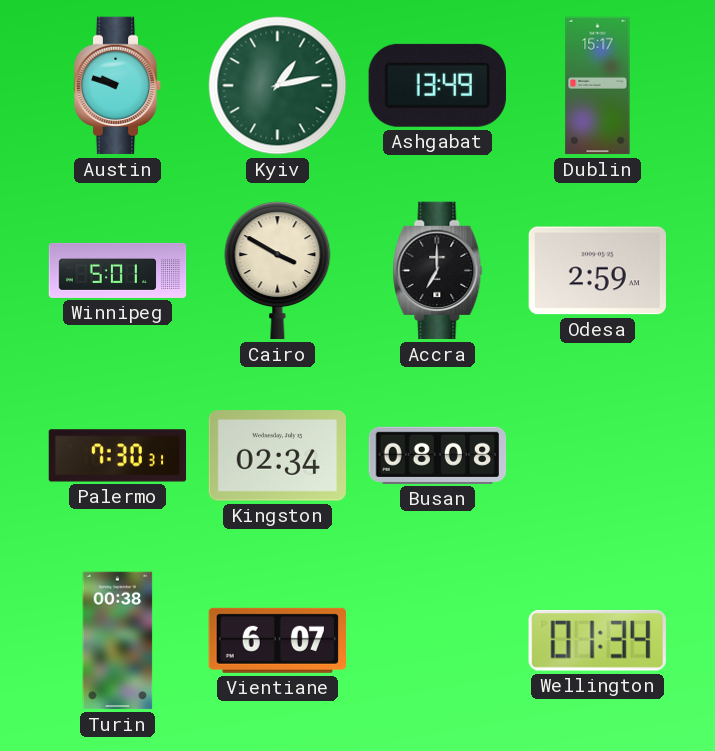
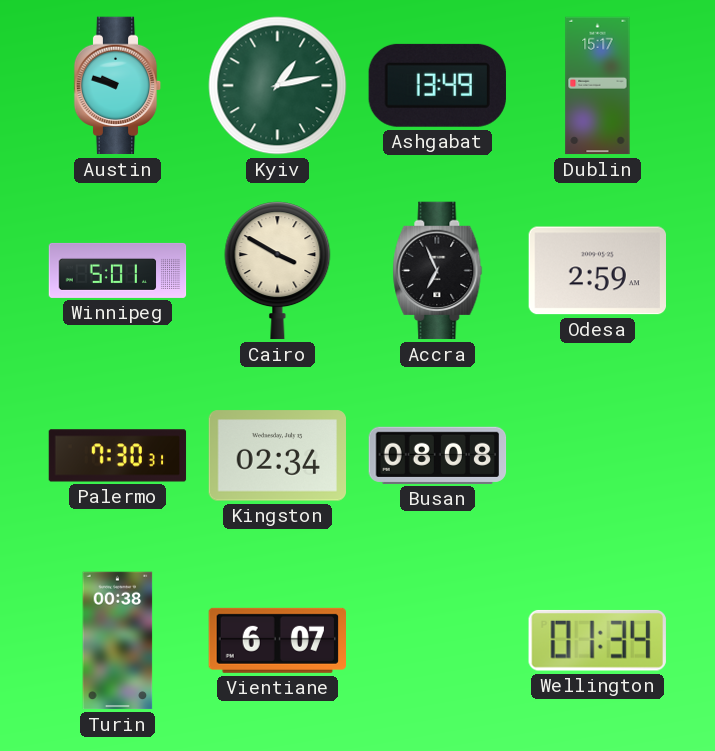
Accra: 7:00 -> 6:56 (438, 271)
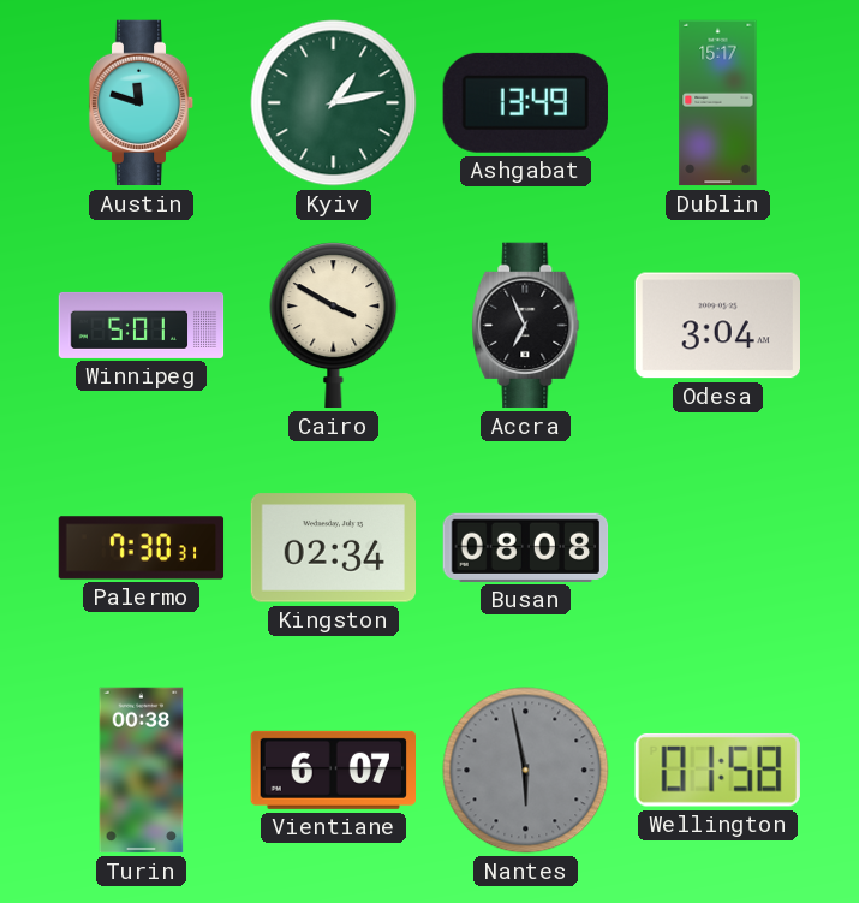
Austin: 9:48 -> 11:48 (142, 103)
Odesa: 2:59 -> 3:04 (717, 326)
Nantes: none -> 5:58 (526, 771)
Wellington: 01:34 -> 01:58 (717, 770)
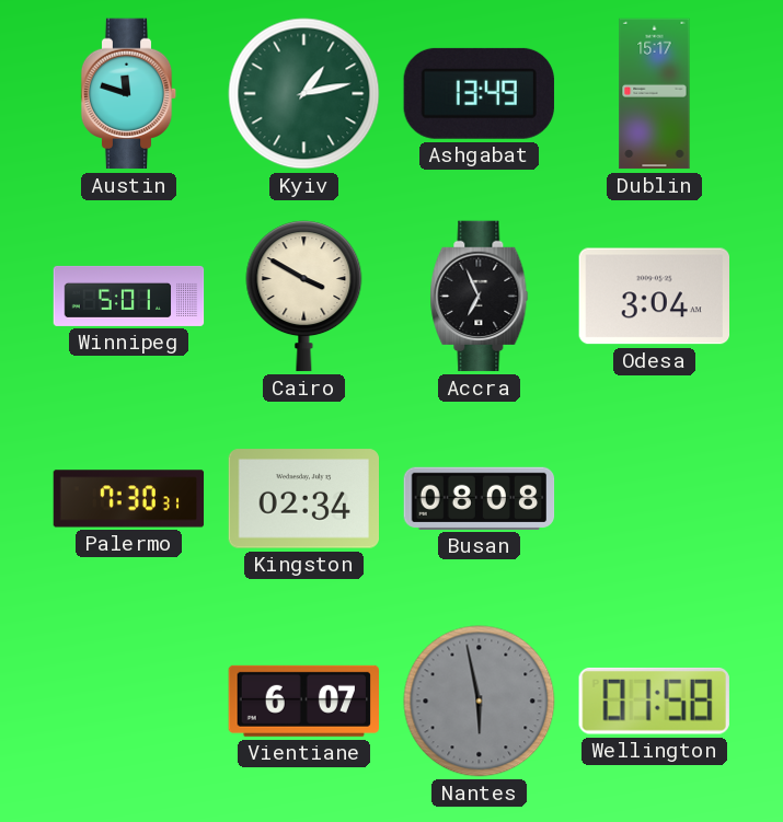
Turin: 00:38 -> none (142, 771)
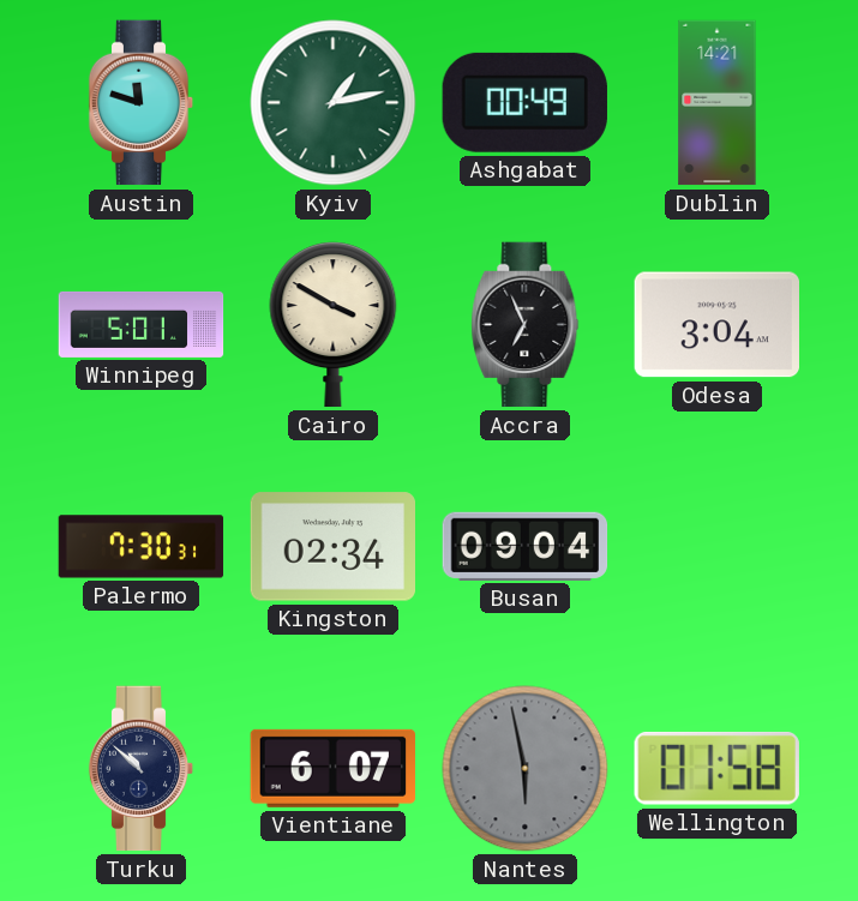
Ashgabat: 13:49 -> 00:49 (524, 102)
Dublin: 15:17 -> 14:21 (718, 103)
Busan: 08:08 -> 09:04 (526, 546)
Turku: none -> 10:52 (142, 769)
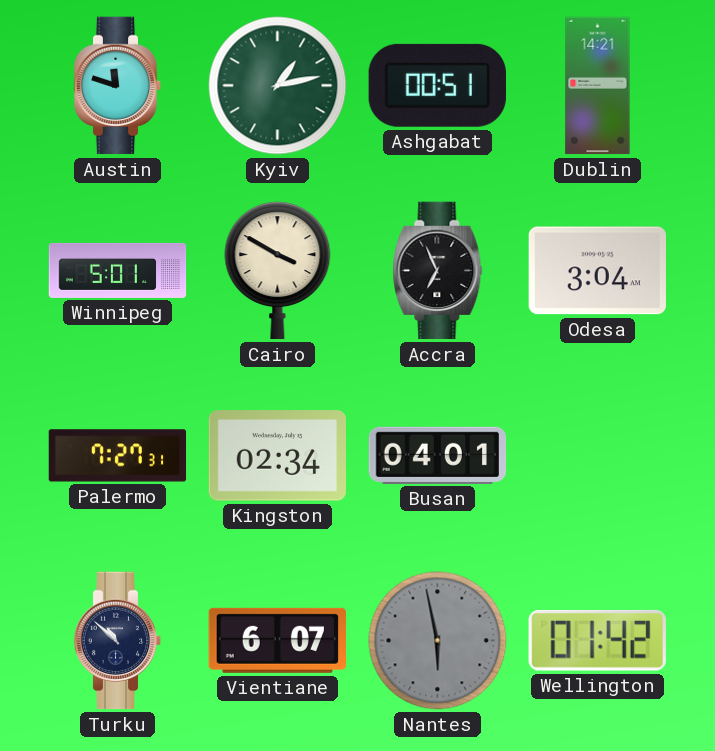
Ashgabat: 00:49 -> 00:51 (437, 85)
Palermo: 7:30 -> 7:27 (118, 456)
Busan: 09:04 -> 04:01 (438, 455)
Wellington: 01:58 -> 01:42 (597, 640)
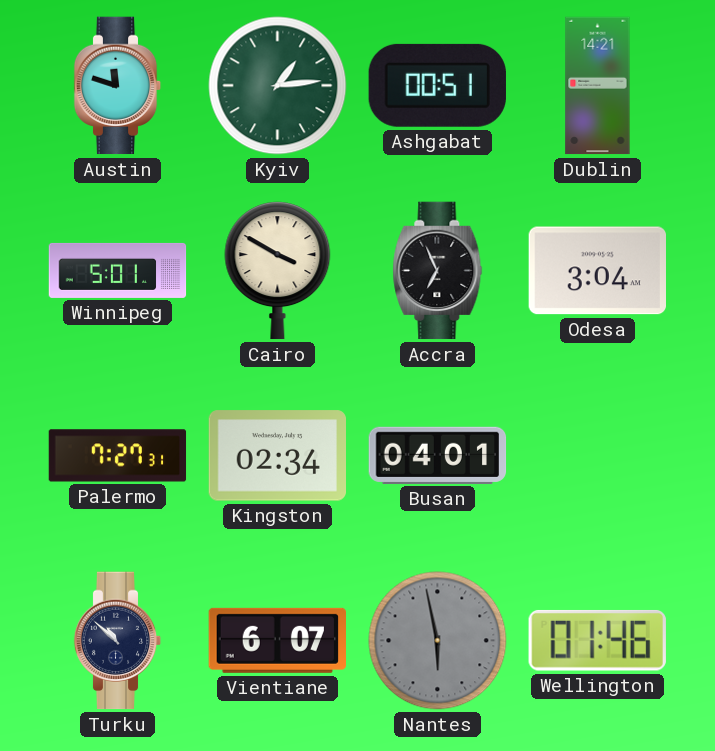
Kyiv: 1:13 -> 1:14 (278, 86)
Wellington: 01:42 -> 01:46 (597, 640)
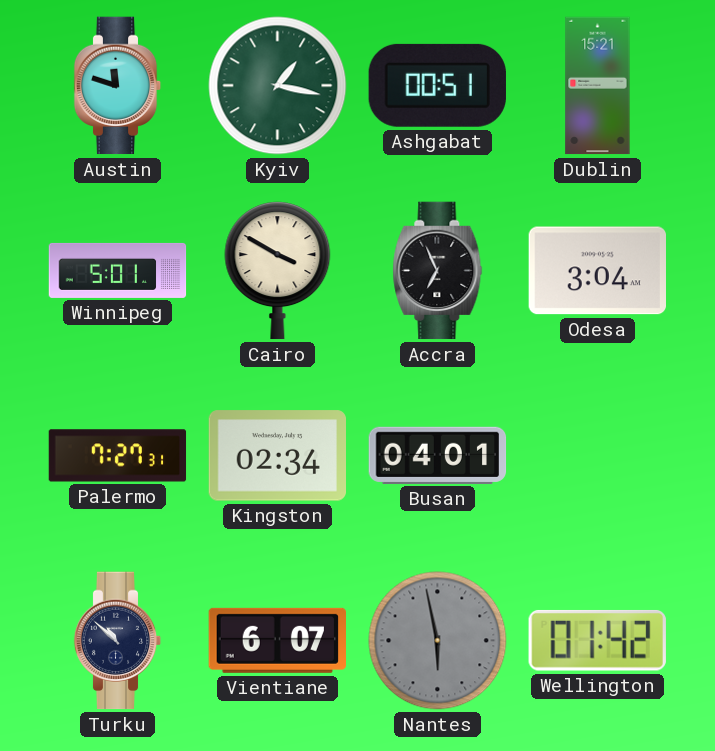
Kyiv: 1:14 -> 1:17 (278, 86)
Dublin: 14:21 -> 15:21 (598, 86)
Wellington: 01:46 -> 01:42 (597, 640)
